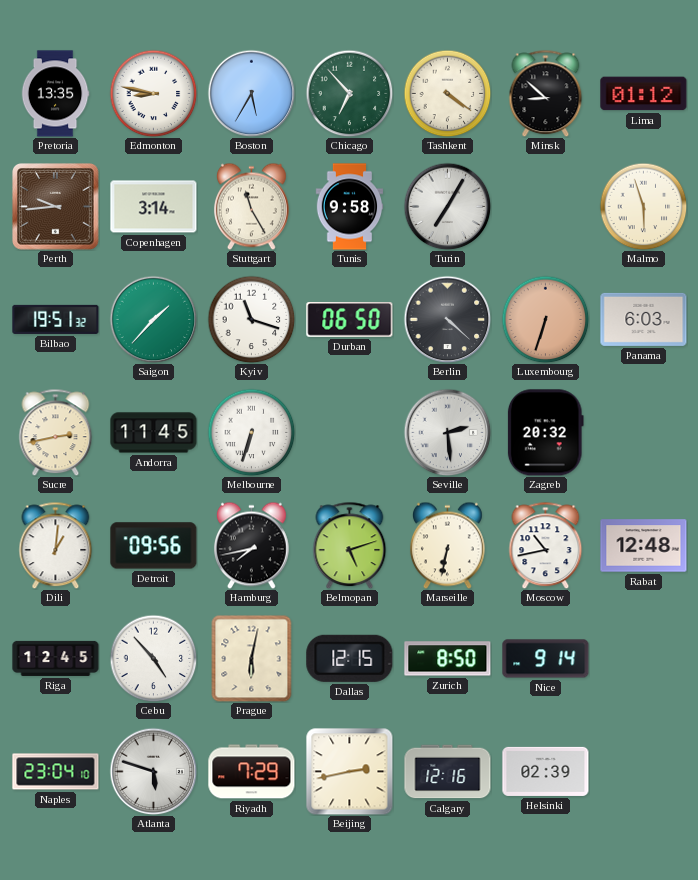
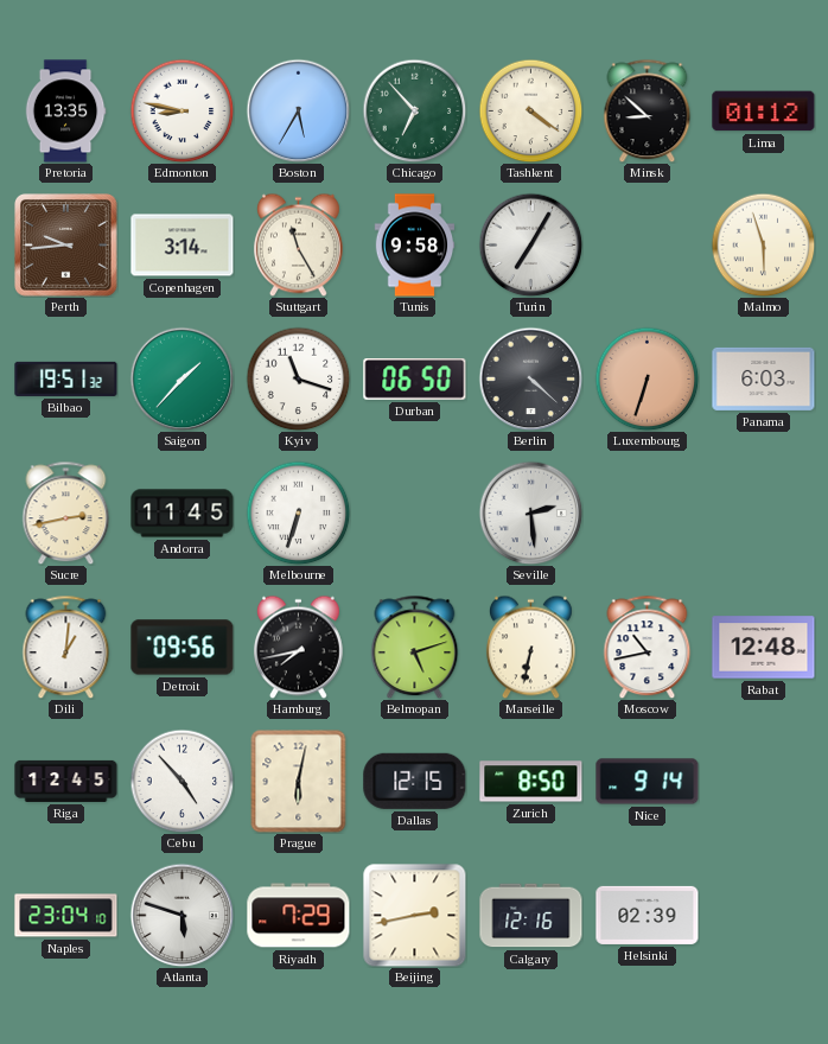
Zagreb: 20:32 -> none (545, 433)
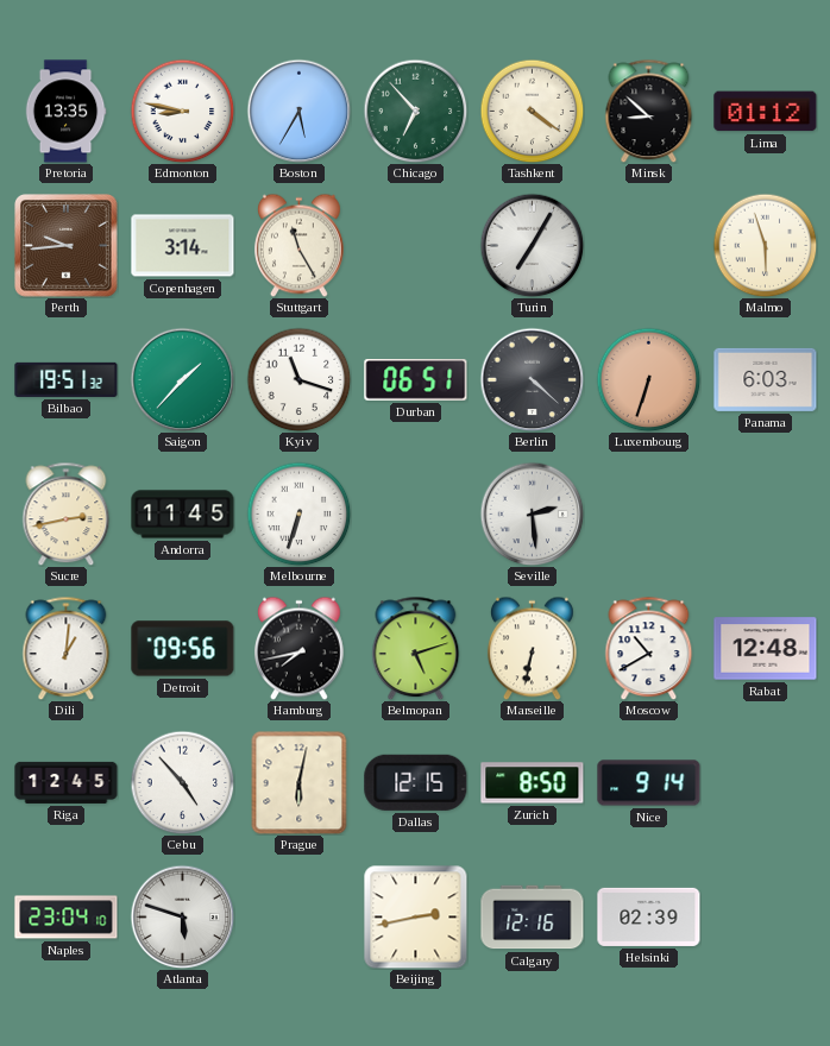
Tunis: 9:58 -> none (415, 246)
Durban: 06:50 -> 06:51 (416, 380)
Moscow: 10:43 -> 10:40 (649, 648)
Riyadh: 7:29 -> none (299, 916)
